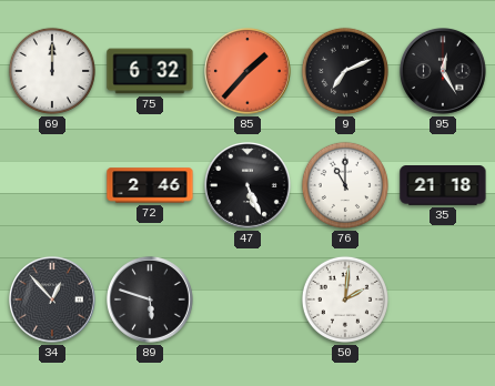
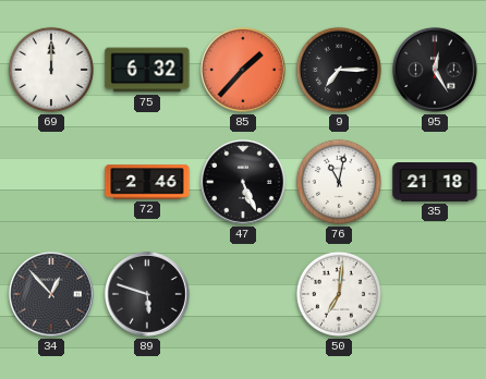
9: 7:11 -> 7:15 (339, 70)
76: 11:00 -> 11:02 (339, 182)
50: 2:01 -> 7:01 (339, 294)
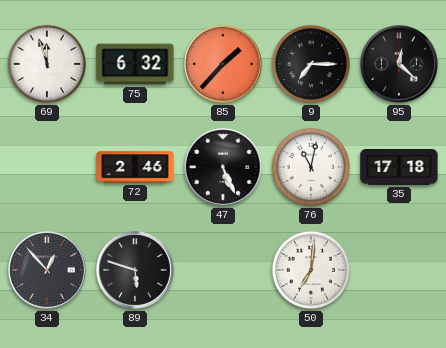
69: 12:00 -> 11:57 (47, 64)
95: 12:25 -> 12:22 (400, 65)
35: 21:18 -> 17:18 (399, 168)
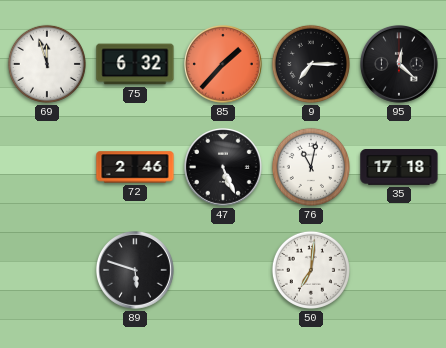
34: 12:53 -> none (48, 271)
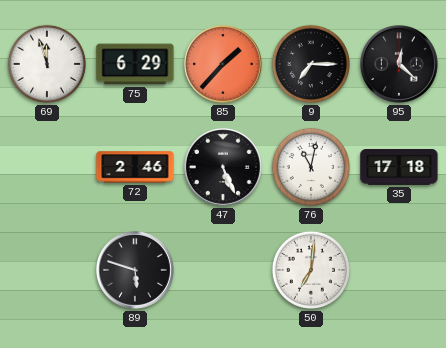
75: 6:32 -> 6:29 (135, 64)
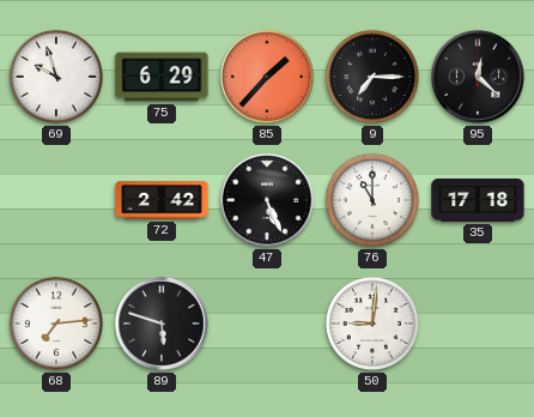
69: 11:57 -> 9:57 (56, 77)
72: 2:46 -> 2:42 (162, 200)
76: 11:02 -> 11:00 (372, 200)
68: none -> 7:14 (56, 324)
50: 7:01 -> 9:01 (372, 324)
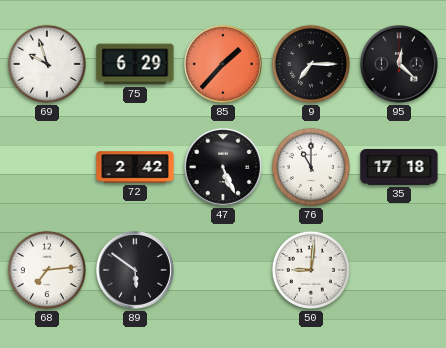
89: 5:48 -> 5:51 (136, 271)
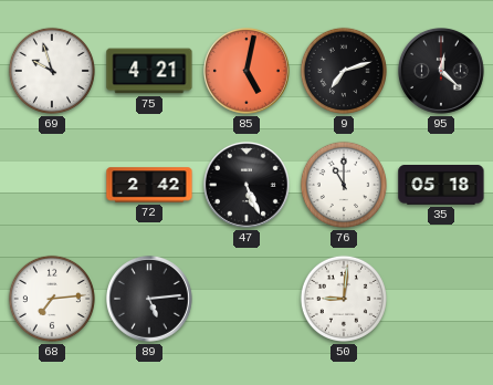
75: 6:29 -> 4:21 (149, 71)
85: 1:37 -> 5:02 (248, 72)
9: 7:15 -> 7:12 (344, 71)
35: 17:18 -> 05:18 (441, 186)
89: 5:51 -> 5:14 (150, 300)
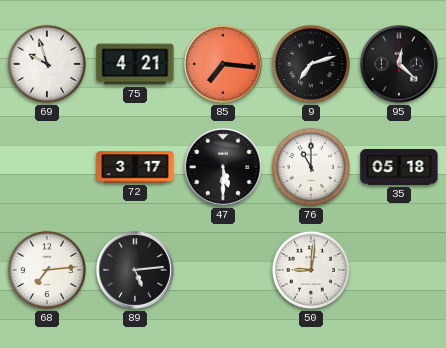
85: 5:02 -> 7:16 (224, 65)
72: 2:42 -> 3:17 (135, 167)
47: 5:26 -> 5:30 (224, 168)
